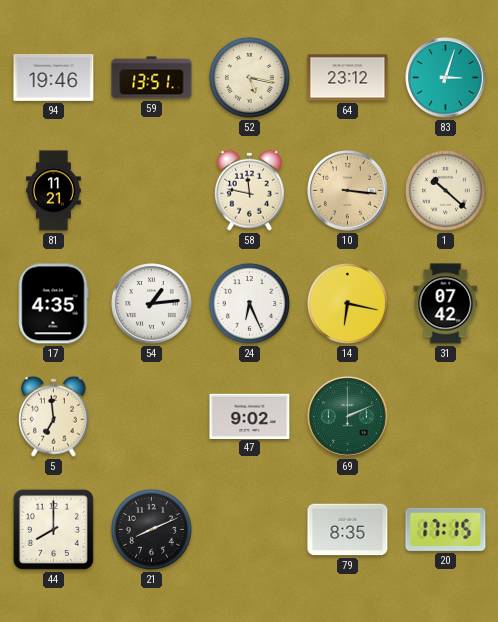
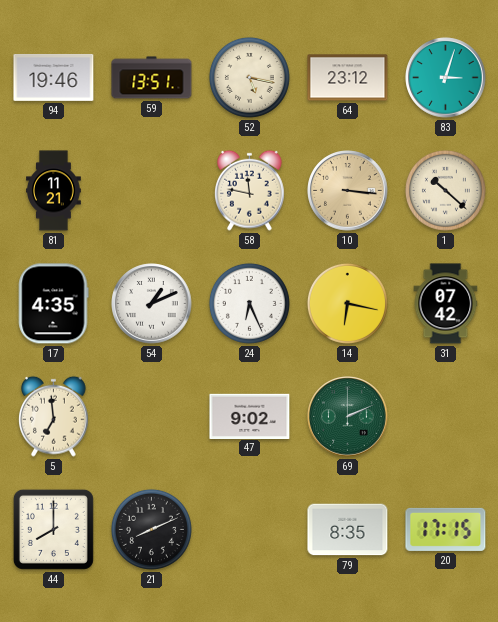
54: 1:14 -> 1:11 (152, 304)
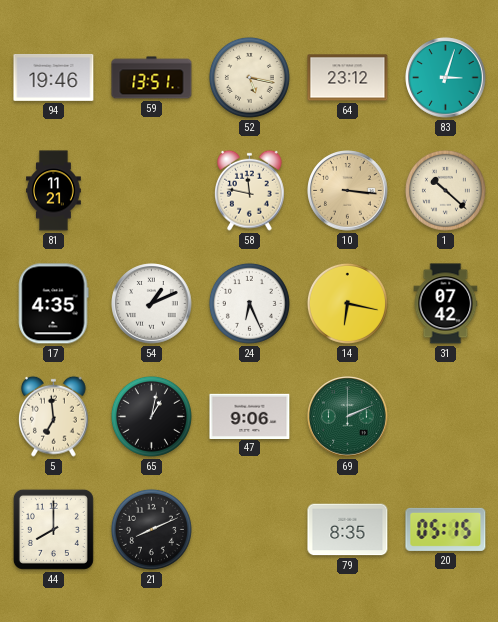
65: none -> 1:02 (151, 416)
47: 9:02 -> 9:06 (250, 416)
20: 17:15 -> 05:15 (446, 529)
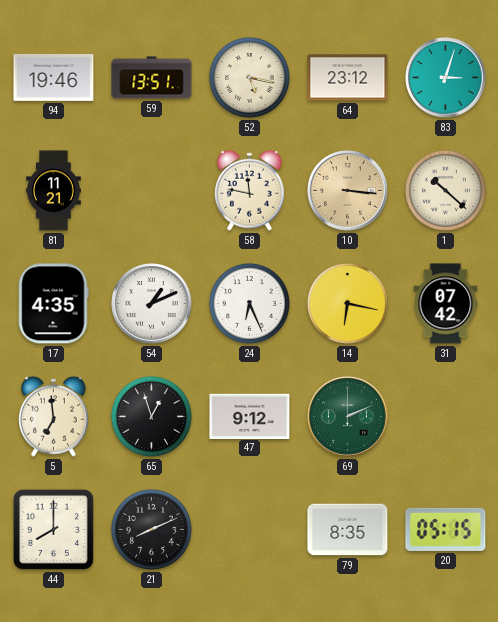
65: 1:02 -> 12:57 (151, 416)
47: 9:06 -> 9:12 (250, 416)
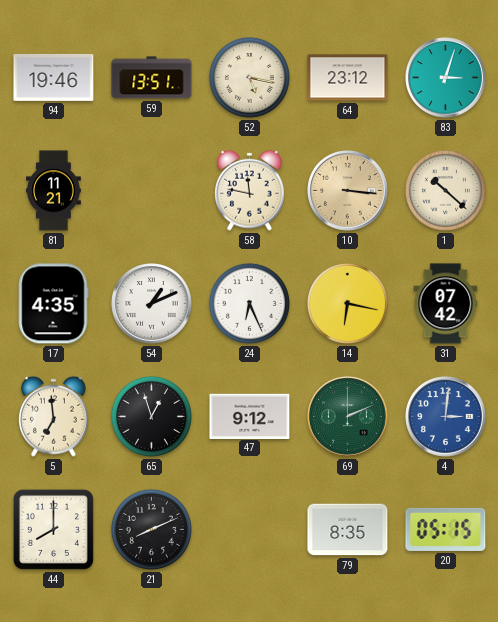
4: none -> 3:01 (446, 417)
